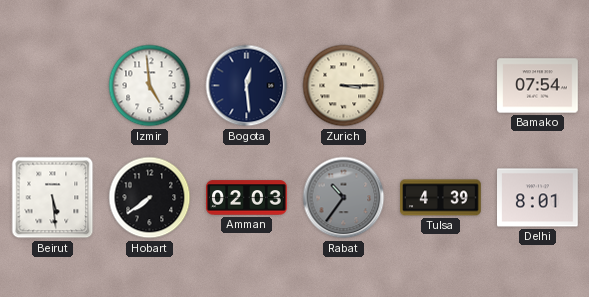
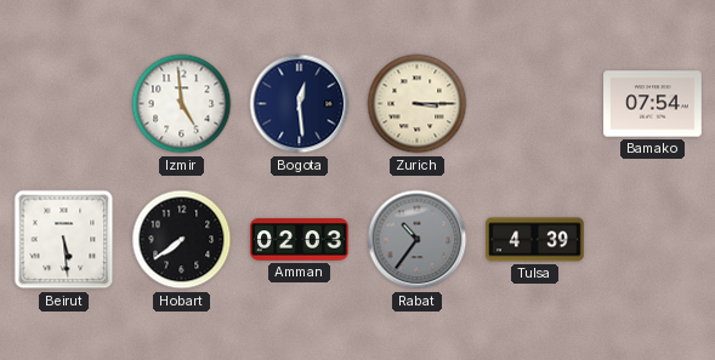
Delhi: 8:01 -> none (538, 198)
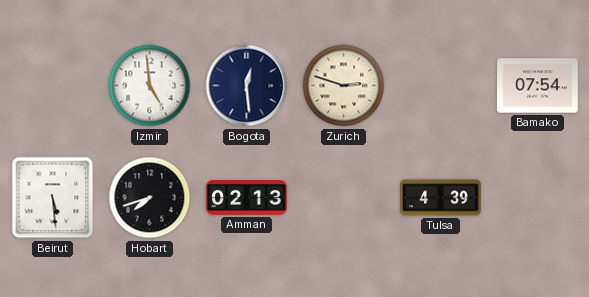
Zurich: 3:15 -> 2:48 (344, 86)
Hobart: 7:39 -> 7:42 (150, 198)
Amman: 02:03 -> 02:13 (247, 198)
Rabat: 10:36 -> none (418, 240)
